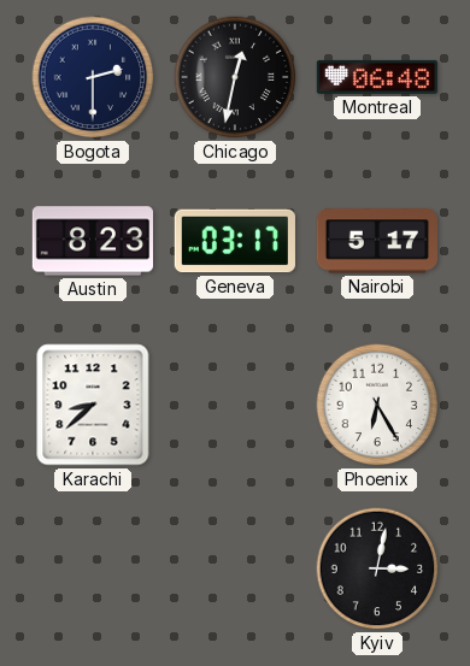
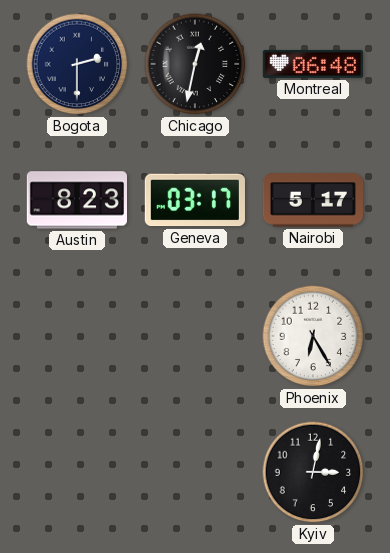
Karachi: 8:38 -> none (93, 405)
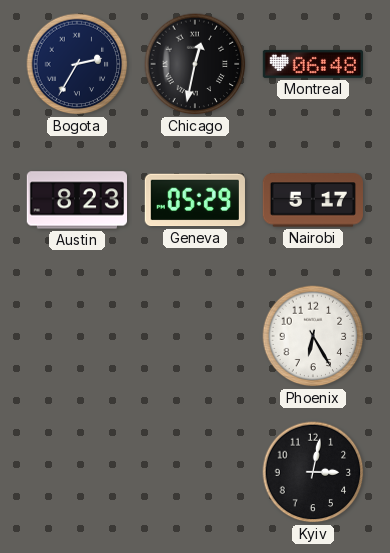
Bogota: 2:30 -> 2:35 (77, 64)
Geneva: 03:17 -> 05:29 (195, 200)
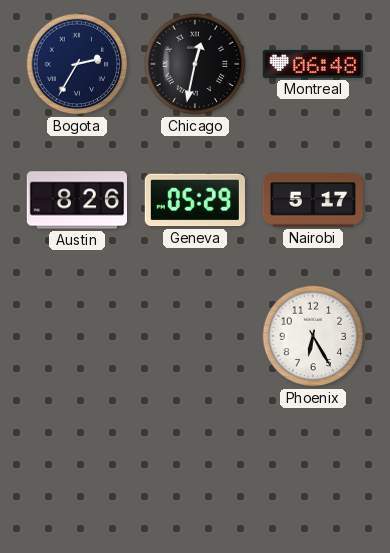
Austin: 8:23 -> 8:26 (76, 200)
Kyiv: 3:02 -> none (313, 472)
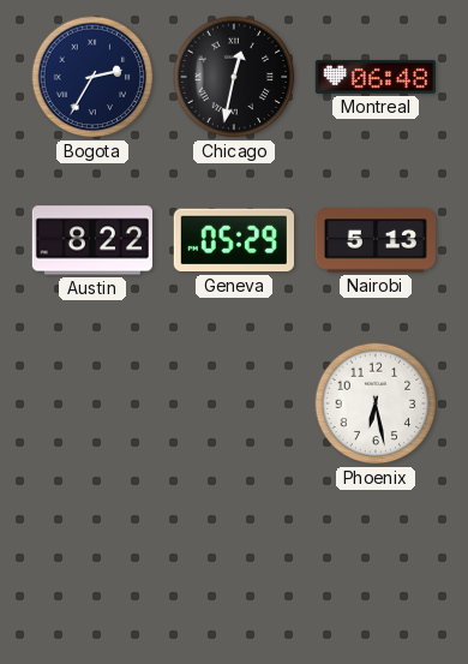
Austin: 8:26 -> 8:22 (91, 240)
Nairobi: 5:17 -> 5:13 (376, 240)
Phoenix: 6:25 -> 6:28 (376, 403)
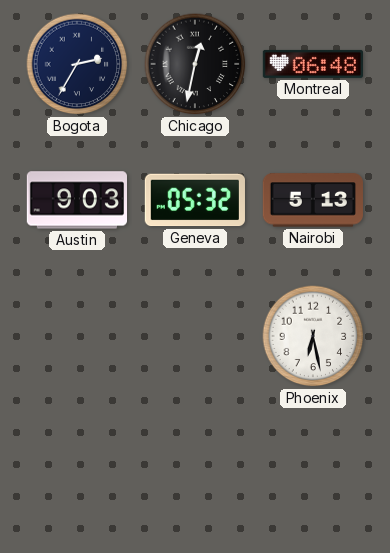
Austin: 8:22 -> 9:03 (76, 200)
Geneva: 05:29 -> 05:32 (195, 200)
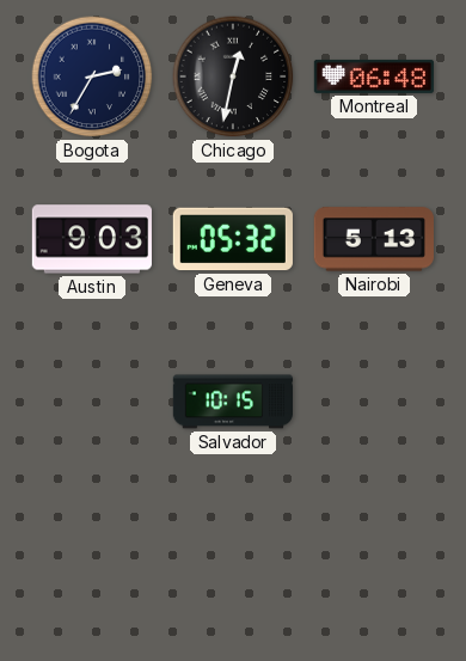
Salvador: none -> 10:15 (232, 402)
Phoenix: 6:28 -> none (313, 336)
